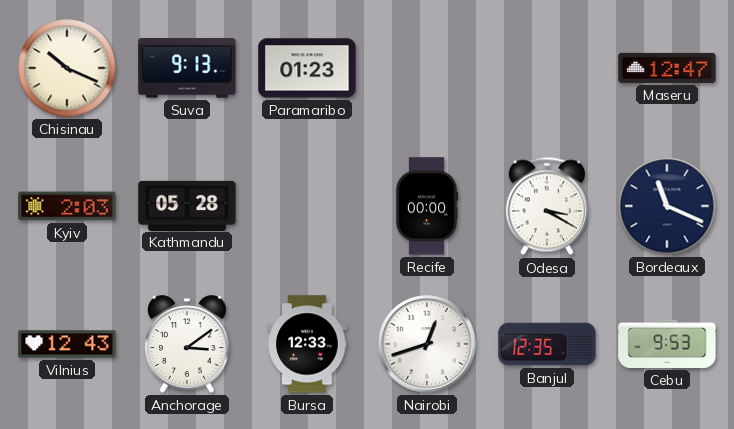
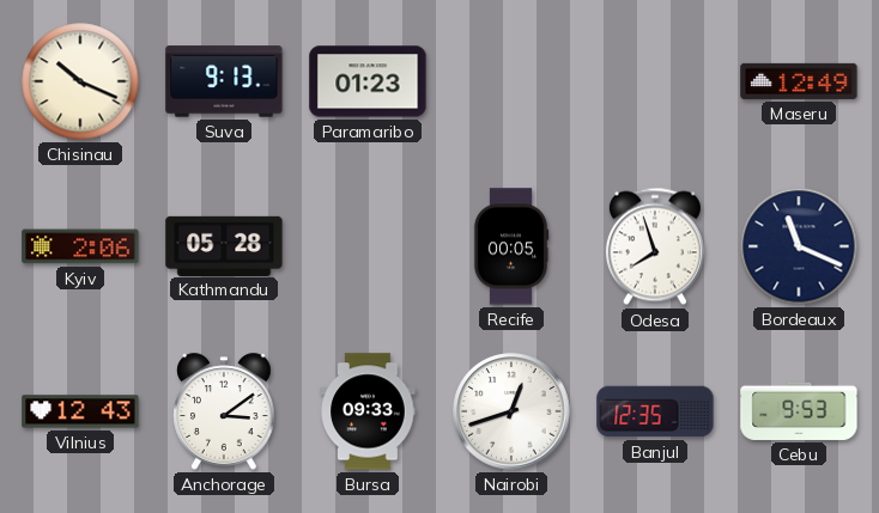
Maseru: 12:47 -> 12:49 (799, 81)
Kyiv: 2:03 -> 2:06 (80, 246)
Recife: 00:00 -> 00:05 (511, 246)
Odesa: 3:20 -> 7:57 (655, 246)
Bursa: 12:33 -> 09:33 (368, 411)
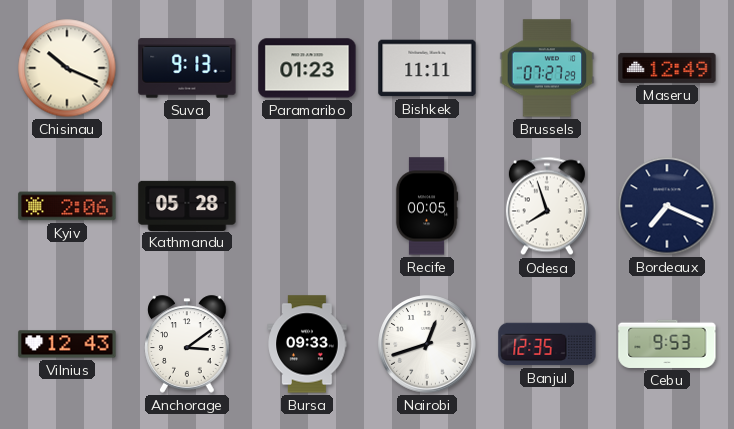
Bishkek: none -> 11:11 (427, 68)
Brussels: none -> 07:27 (547, 68)
Bordeaux: 11:19 -> 7:19 (667, 206)
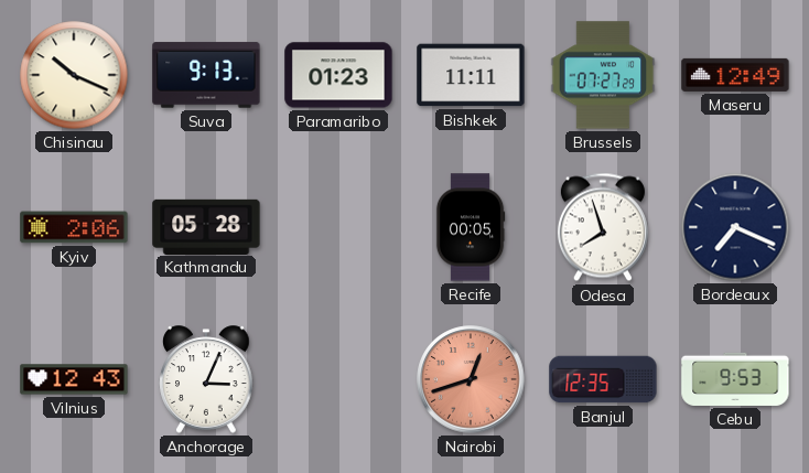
Anchorage: 3:09 -> 3:04 (206, 379)
Bursa: 09:33 -> none (307, 344)
Nairobi dial: white -> salmon (471, 379)
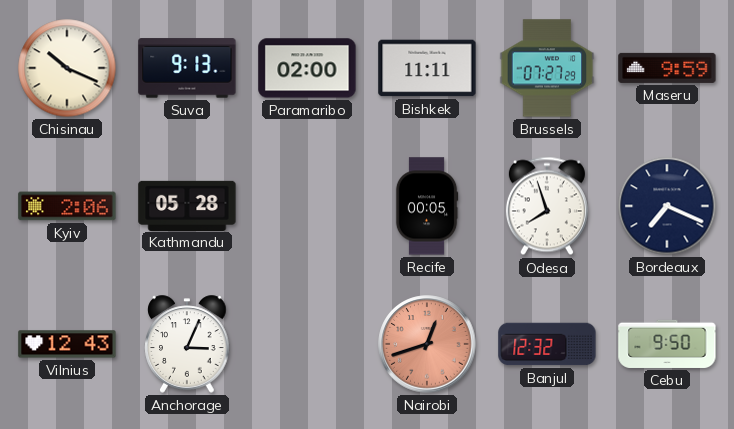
Paramaribo: 01:23 -> 02:00 (307, 68)
Maseru: 12:49 -> 9:59 (667, 68)
Banjul: 12:35 -> 12:32 (547, 344)
Cebu: 9:53 -> 9:50 (667, 344)
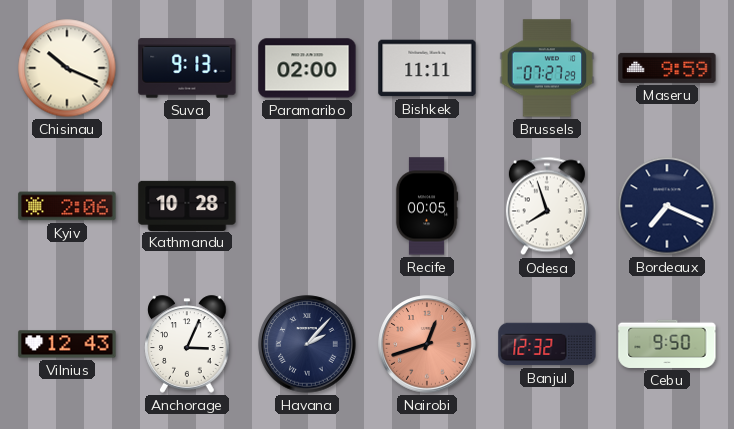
Kathmandu: 05:28 -> 10:28 (187, 205)
Havana: none -> 2:07 (307, 344)
